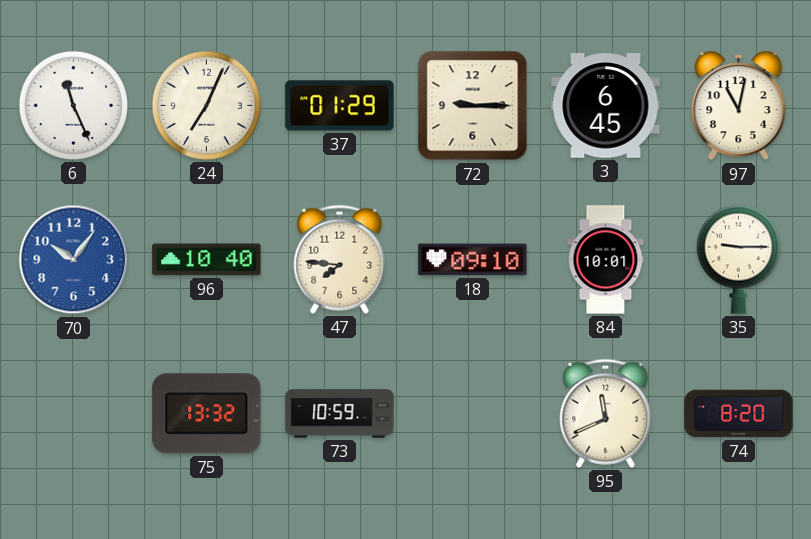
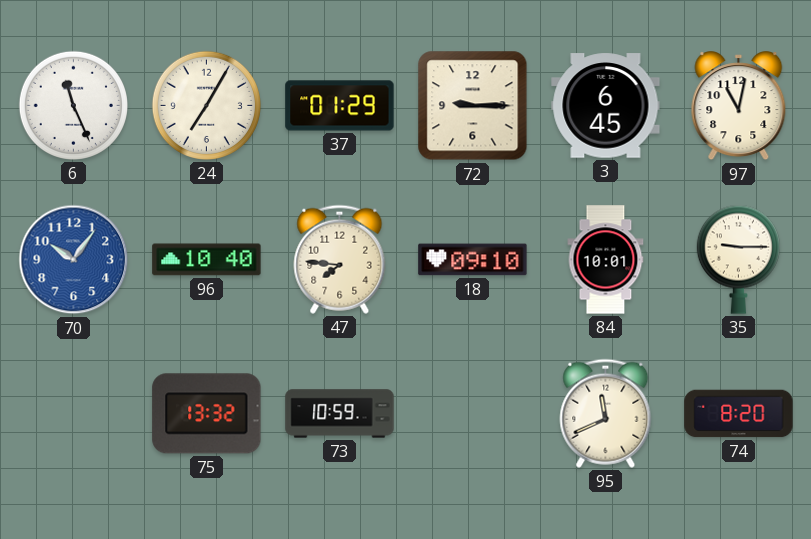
24: 7:04 -> 7:05 (206, 105)
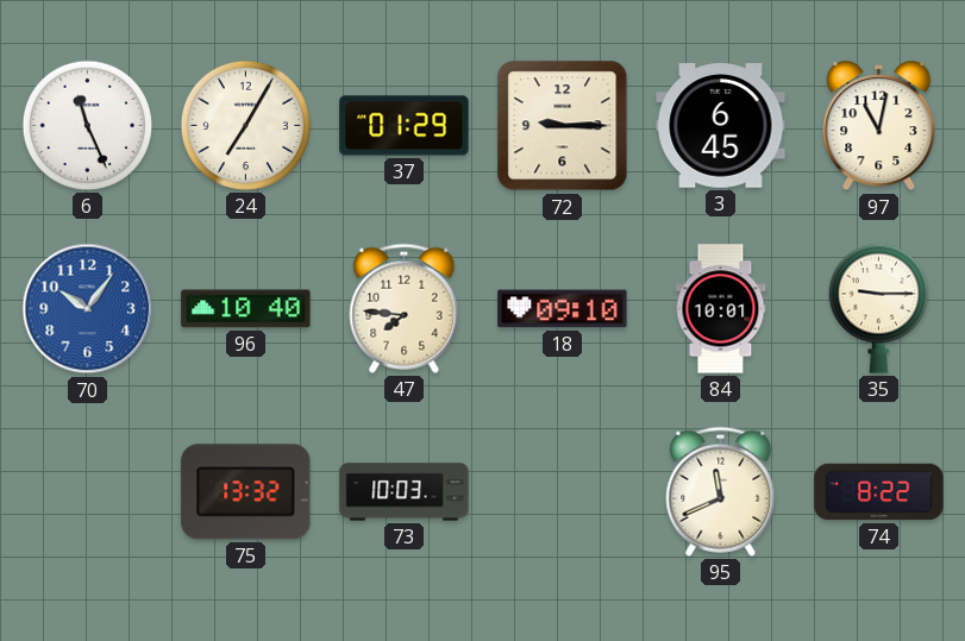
73: 10:59 -> 10:03 (405, 492)
74: 8:20 -> 8:22 (879, 492)
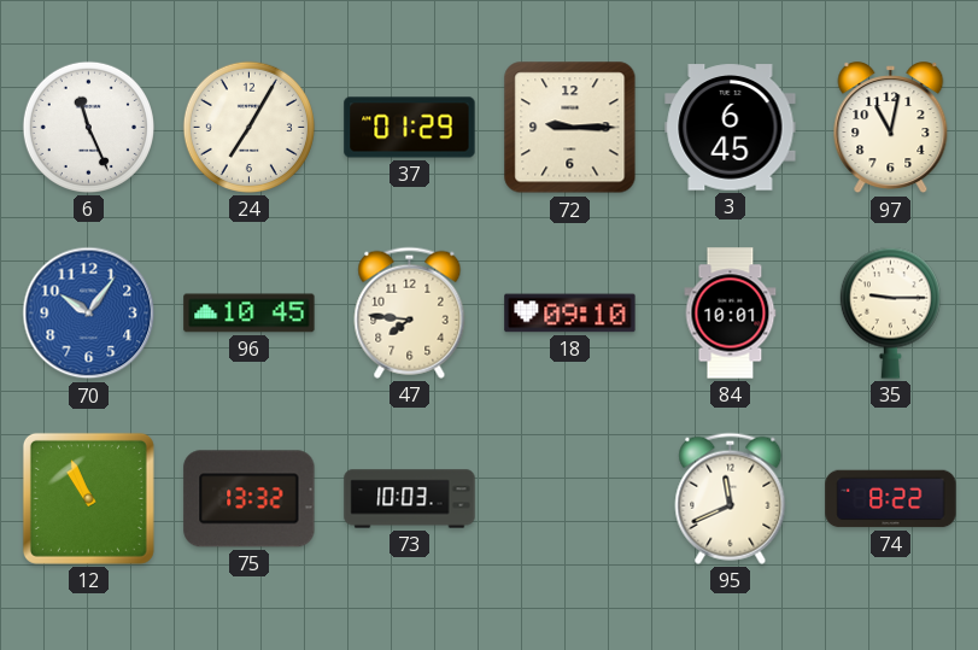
96: 10:40 -> 10:45 (250, 314)
12: none -> 10:56 (88, 498)
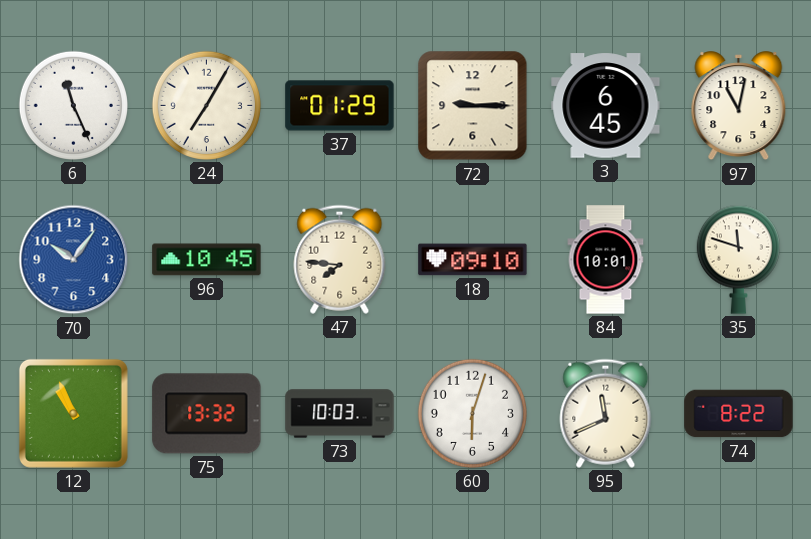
35: 9:15 -> 11:48 (738, 259)
60: none -> 6:03 (472, 413)
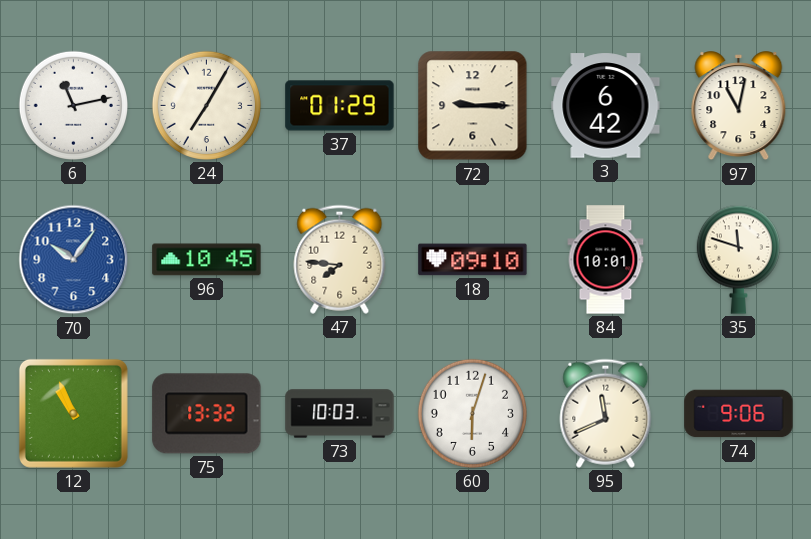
6: 11:26 -> 11:13 (73, 105)
3: 6:45 -> 6:42 (606, 106)
74: 8:22 -> 9:06 (739, 414)
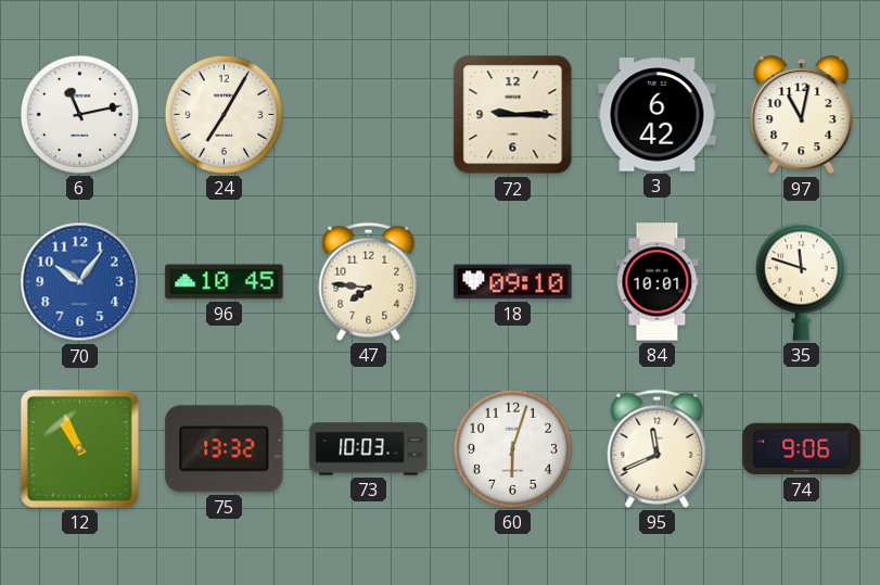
37: 01:29 -> none (340, 106)
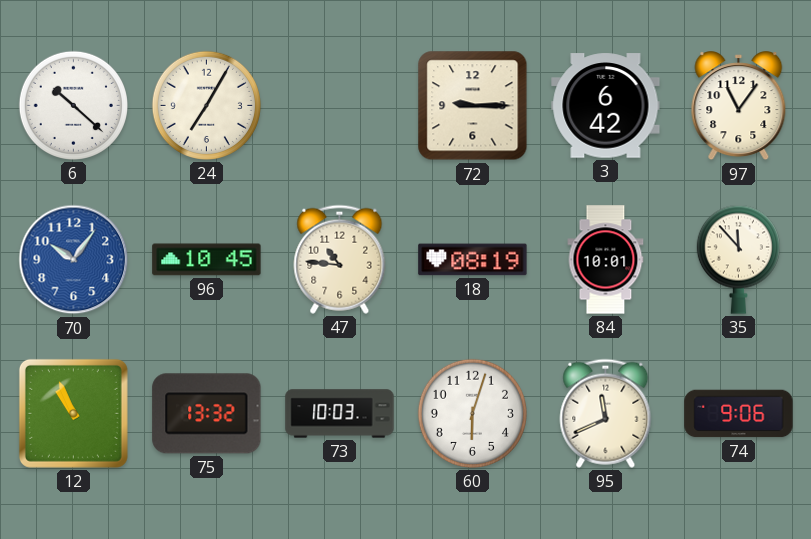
6: 11:13 -> 10:22 (73, 105)
97: 11:02 -> 11:06 (739, 106)
47: 7:46 -> 10:46 (340, 259)
18: 09:10 -> 08:19 (473, 260)
35: 11:48 -> 11:53 (738, 259)
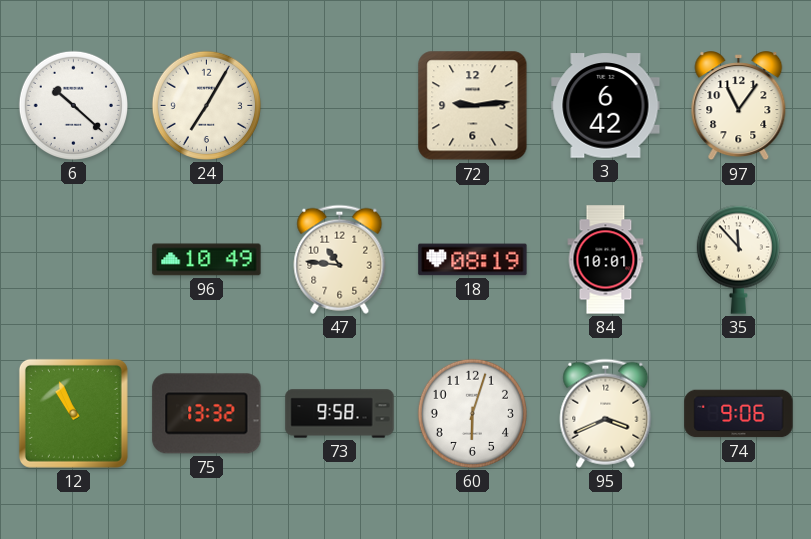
72: 9:15 -> 9:14 (473, 106)
70: 10:06 -> none (74, 260)
96: 10:45 -> 10:49 (207, 260)
73: 10:03 -> 9:58 (340, 414)
95: 11:41 -> 3:41 (606, 413)
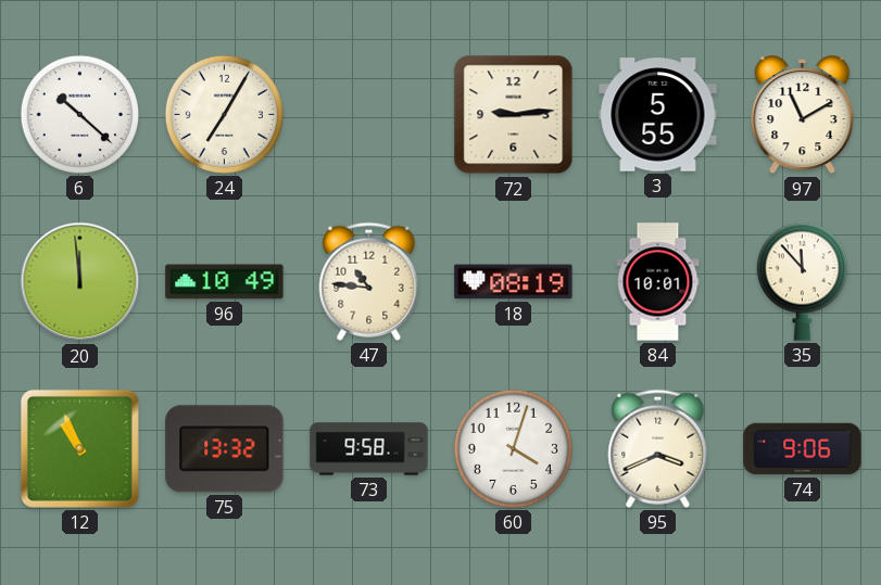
3: 6:42 -> 5:55 (658, 115)
97: 11:06 -> 11:10 (803, 115)
20: none -> 11:59 (80, 282)
60: 6:03 -> 4:03 (513, 448)
